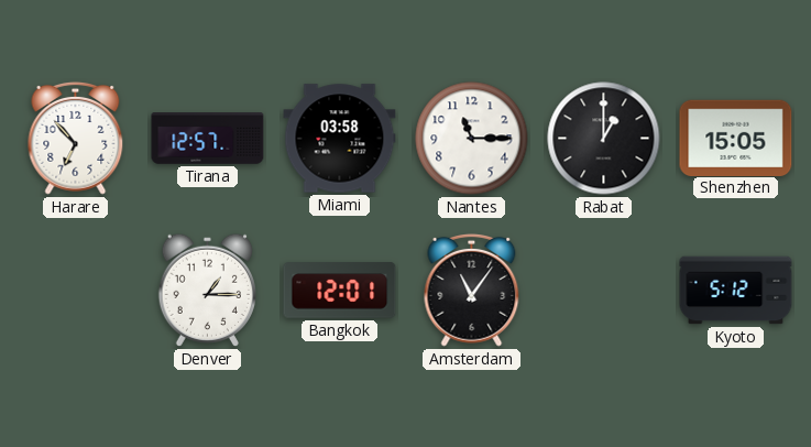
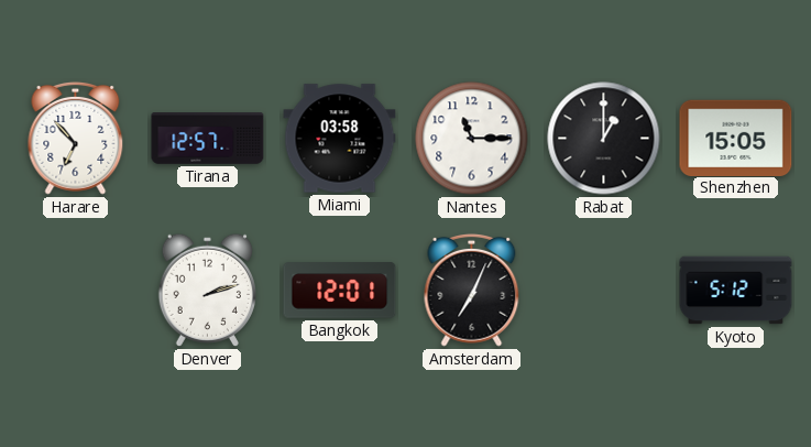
Denver: 1:15 -> 2:12 (207, 290)
Amsterdam: 11:06 -> 7:04 (472, 290)
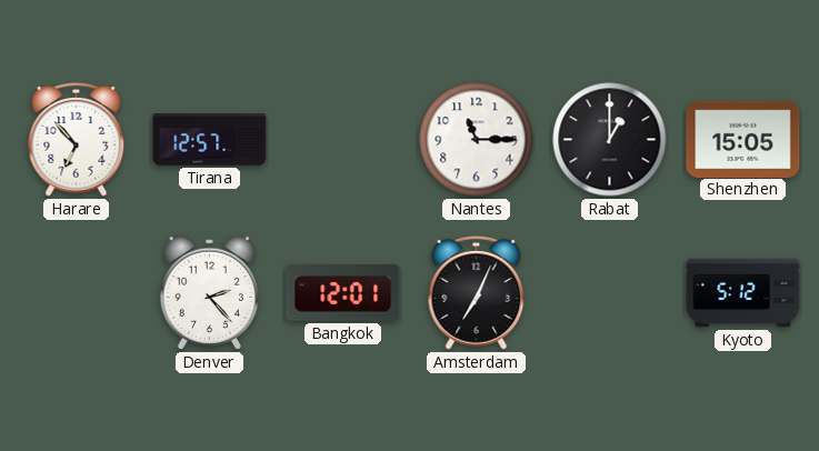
Miami: 03:58 -> none (340, 139)
Denver: 2:12 -> 2:23 (209, 292)
